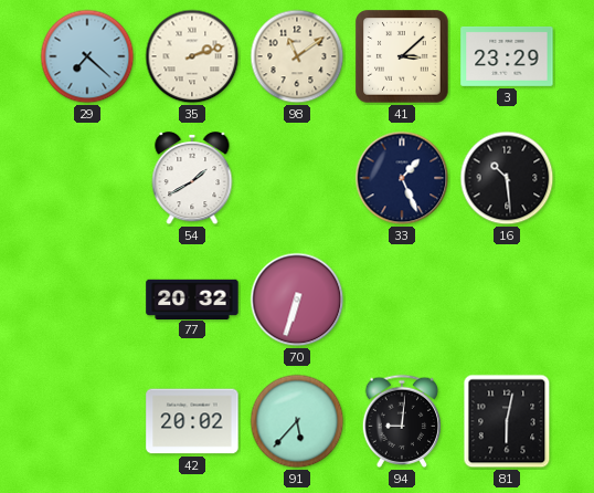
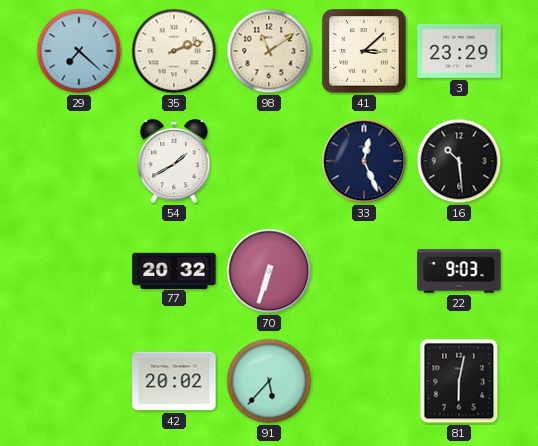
33: 1:26 -> 12:26 (364, 161)
22: none -> 9:03 (459, 271)
94: 9:01 -> none (401, 421)
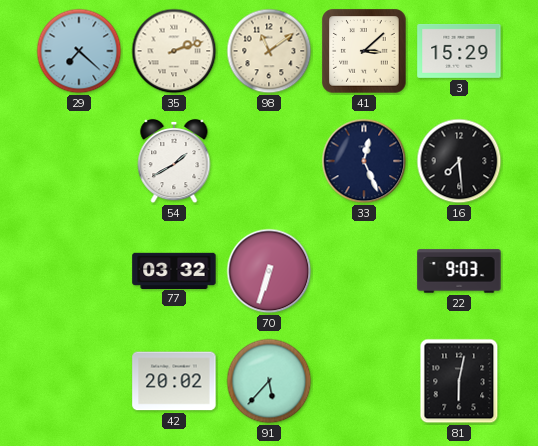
3: 23:29 -> 15:29 (459, 51)
16: 10:29 -> 7:29 (459, 161)
77: 20:32 -> 03:32 (174, 270)
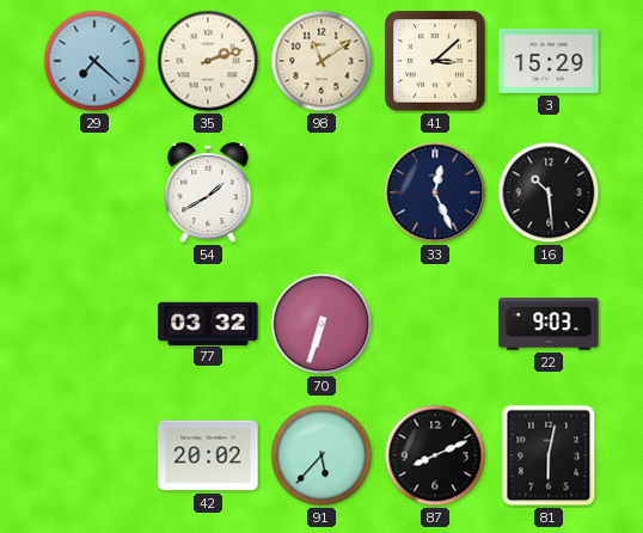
16: 7:29 -> 10:29 (549, 192)
87: none -> 8:11 (435, 455)
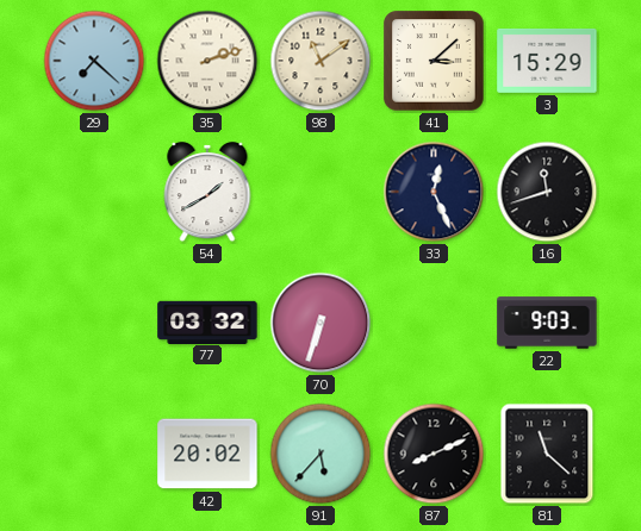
16: 10:29 -> 11:42 (547, 192)
81: 6:02 -> 11:22 (547, 454)
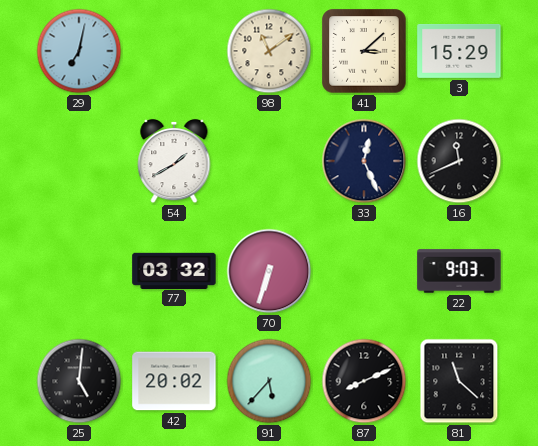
29: 7:22 -> 7:02 (79, 51)
35: 2:12 -> none (207, 61)
16: 11:42 -> 11:41 (459, 161)
25: none -> 5:01 (79, 381)
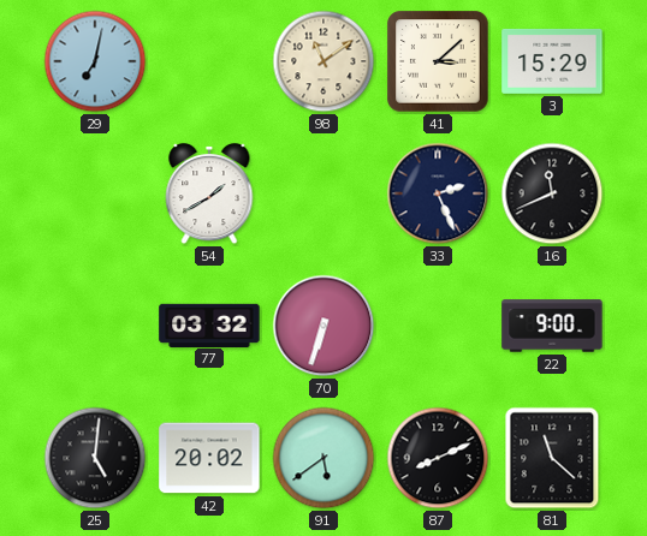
33: 12:26 -> 2:26 (438, 193)
22: 9:03 -> 9:00 (552, 326)
91: 5:37 -> 5:39 (323, 458)
